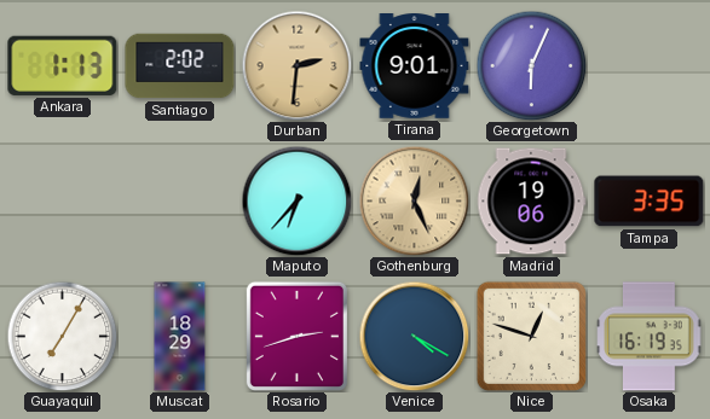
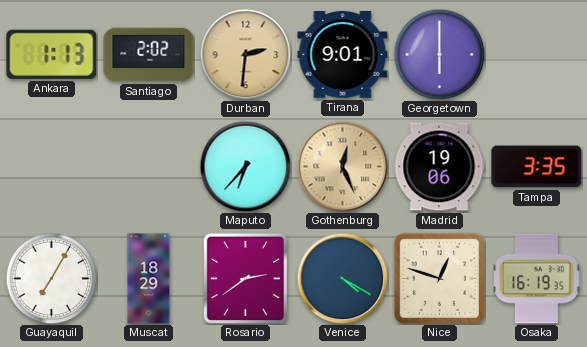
Georgetown: 6:04 -> 6:00 (439, 54)
Rosario: 2:42 -> 2:39 (245, 278)
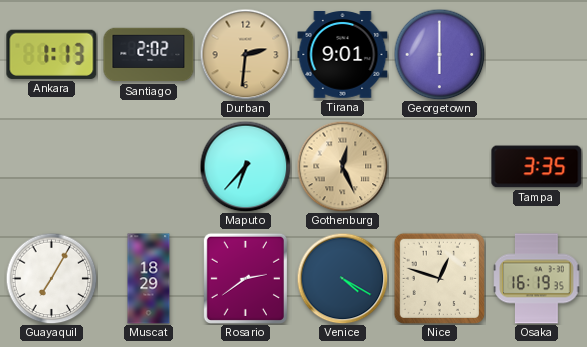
Madrid: 19:06 -> none (439, 167)
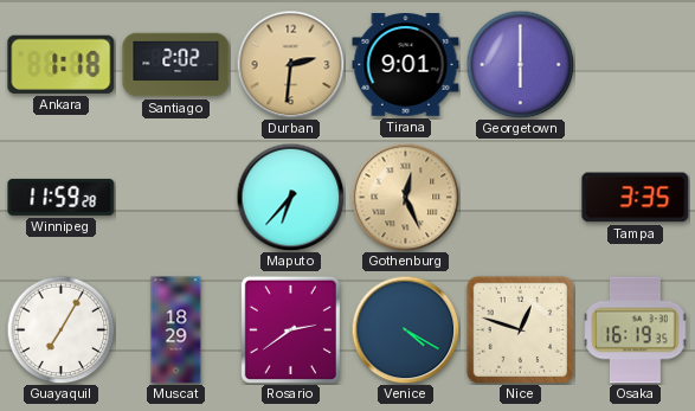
Ankara: 1:13 -> 1:18 (62, 64)
Winnipeg: none -> 11:59 (62, 197)
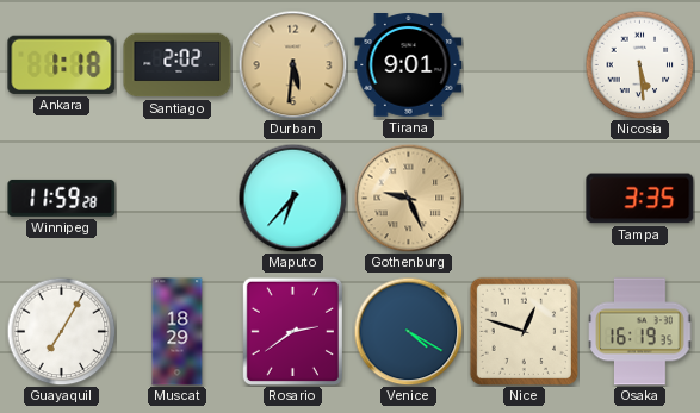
Durban: 2:31 -> 5:31 (292, 64)
Georgetown: 6:00 -> none (520, 64)
Nicosia: none -> 5:29 (639, 64)
Gothenburg: 12:26 -> 9:26 (408, 198)
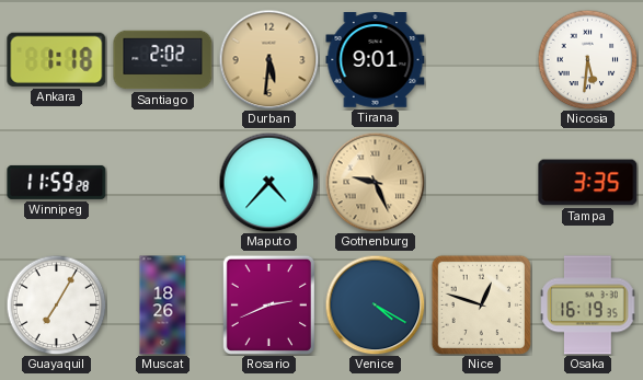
Nicosia: 5:29 -> 5:31 (587, 59)
Maputo: 6:37 -> 4:37 (268, 182)
Muscat: 18:29 -> 18:26 (163, 306)
Rosario: 2:39 -> 2:41 (268, 304)
